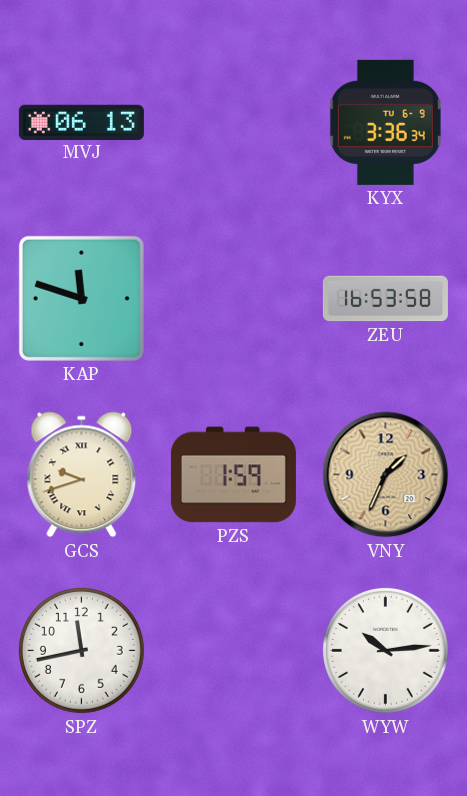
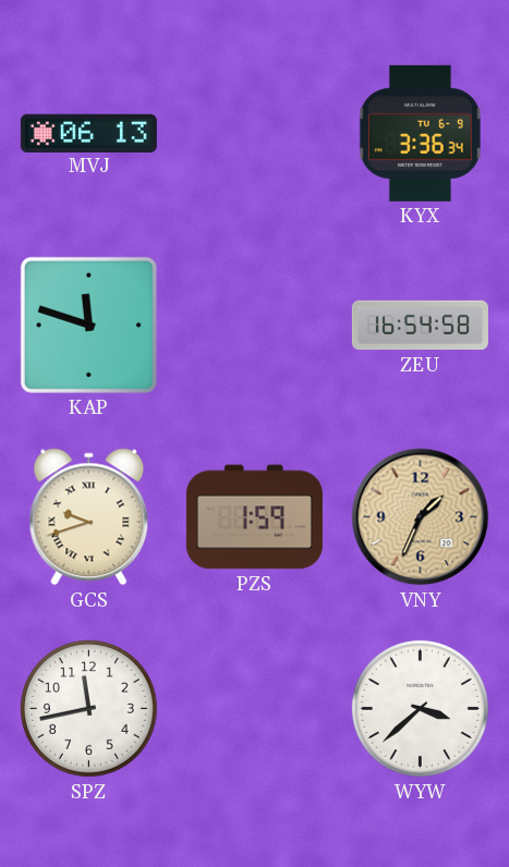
ZEU: 16:53 -> 16:54 (420, 326)
WYW: 10:14 -> 3:38 (420, 708)
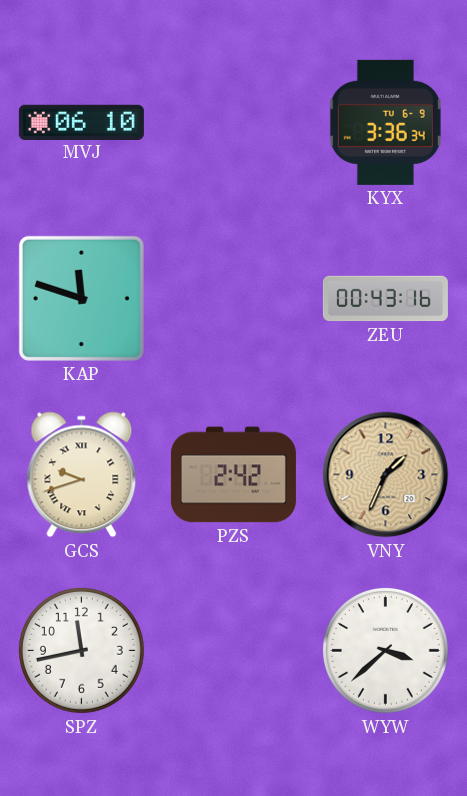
MVJ: 06:13 -> 06:10 (81, 122)
ZEU: 16:54 -> 00:43 (385, 299)
PZS: 1:59 -> 2:42 (233, 475)
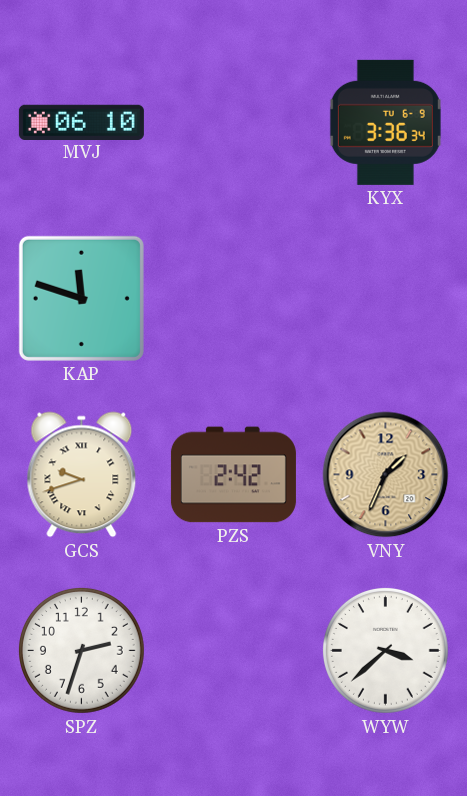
ZEU: 00:43 -> none (385, 299)
SPZ: 11:43 -> 2:33 (81, 650)
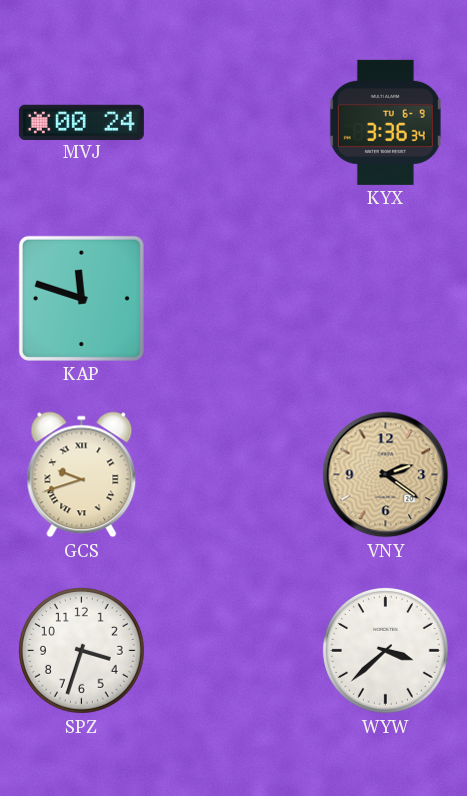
MVJ: 06:10 -> 00:24 (81, 122)
PZS: 2:42 -> none (233, 475)
VNY: 1:34 -> 2:21 (386, 475)
SPZ: 2:33 -> 3:33 (81, 650)
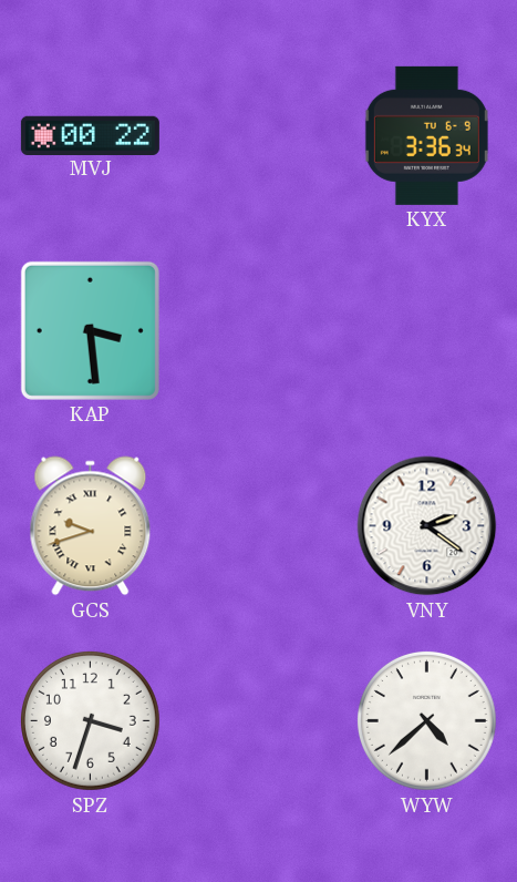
MVJ: 00:24 -> 00:22 (90, 135)
KAP: 11:48 -> 3:29 (90, 330)
VNY dial: champagne -> white (427, 526)
WYW: 3:38 -> 4:38 (426, 720)
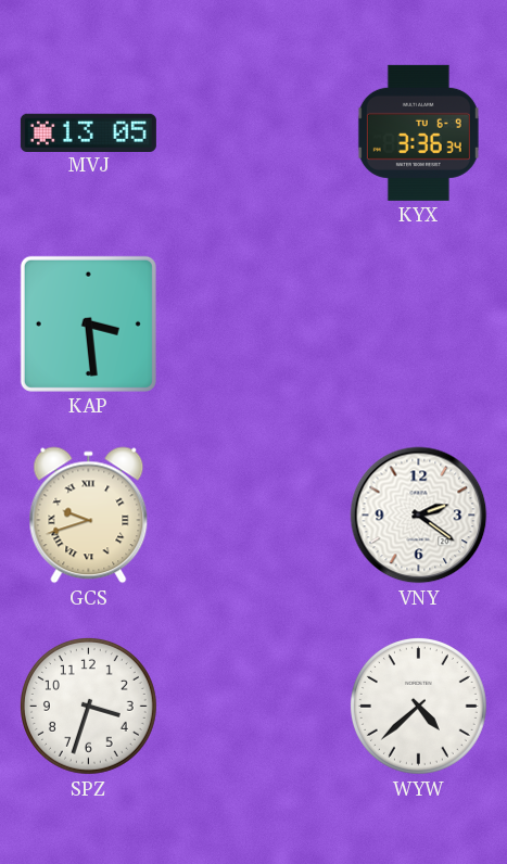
MVJ: 00:22 -> 13:05 (88, 132)
